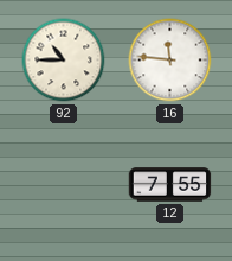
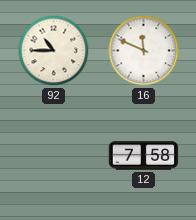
16: 11:46 -> 11:49 (144, 51)
12: 7:55 -> 7:58 (144, 156)
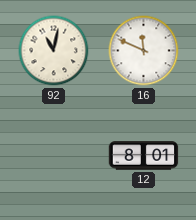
92: 10:45 -> 11:02 (54, 51)
12: 7:58 -> 8:01 (144, 156)
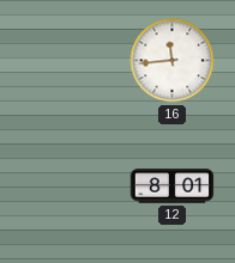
92: 11:02 -> none (54, 51)
16: 11:49 -> 11:44 (173, 61)
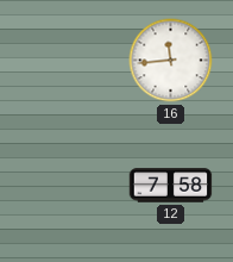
12: 8:01 -> 7:58 (171, 186)
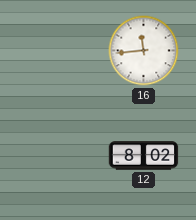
12: 7:58 -> 8:02 (144, 156)
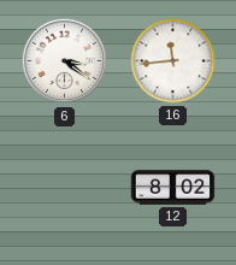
6: none -> 3:21 (65, 61)
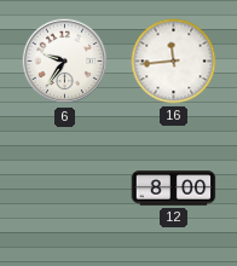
6: 3:21 -> 9:36 (65, 62)
12: 8:02 -> 8:00 (174, 189)
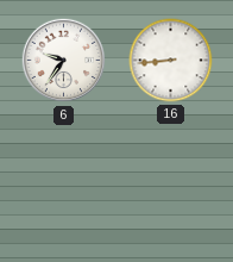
16: 11:44 -> 8:44 (171, 61)
12: 8:00 -> none (174, 189)
